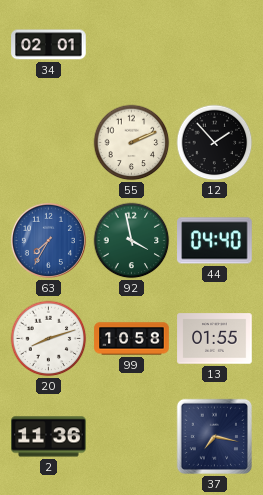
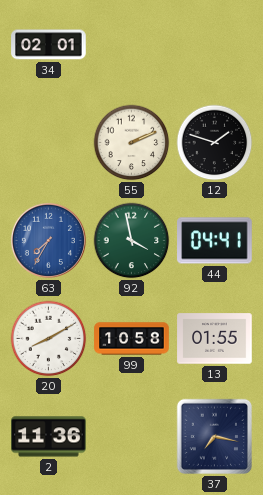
12: 1:53 -> 1:48 (215, 143)
44: 04:40 -> 04:41 (215, 241)
20: 8:12 -> 8:10 (49, 339)
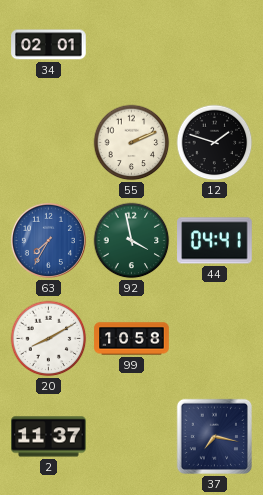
13: 01:55 -> none (215, 339)
2: 11:36 -> 11:37 (49, 437)
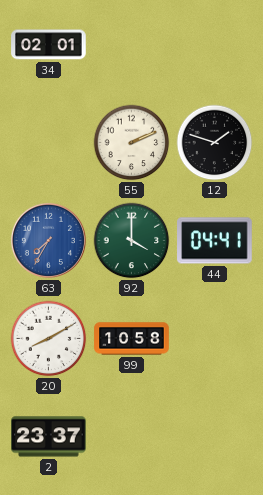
92: 3:58 -> 4:00 (132, 241)
2: 11:37 -> 23:37 (49, 437)
37: 7:17 -> none (214, 436)
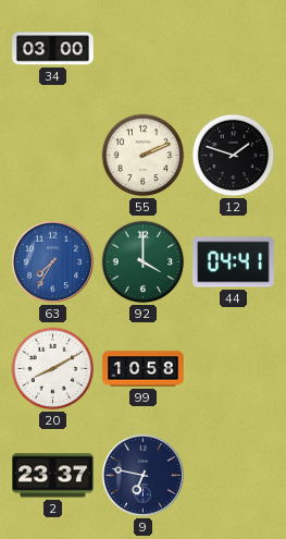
34: 02:01 -> 03:00 (53, 49)
9: none -> 6:47 (142, 475)
